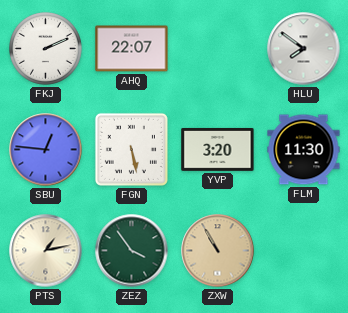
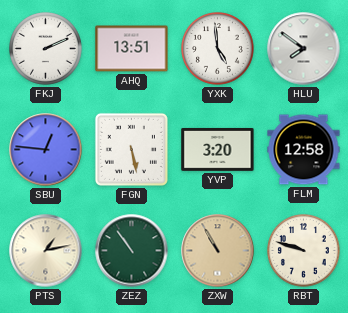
AHQ: 22:07 -> 13:51 (132, 49)
YXK: none -> 4:59 (218, 49)
FLM: 11:30 -> 12:58 (304, 150)
ZEZ: 3:54 -> 10:54 (132, 251)
RBT: none -> 9:48 (304, 251)
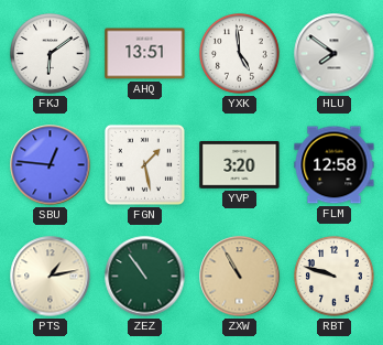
FKJ: 2:11 -> 6:09 (51, 54)
FGN: 5:28 -> 1:28 (144, 164)
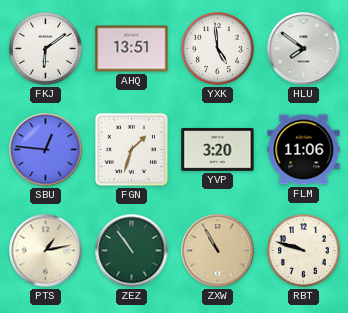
FGN: 1:28 -> 1:33 (131, 149)
FLM: 12:58 -> 11:06 (304, 150)
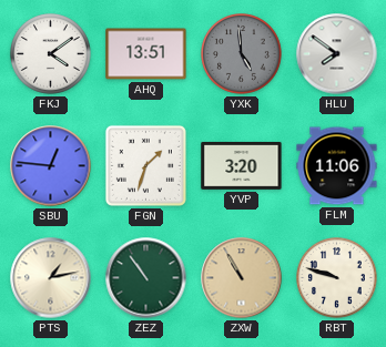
FKJ: 6:09 -> 4:09 (51, 54)
YXK dial: white -> grey (242, 54)
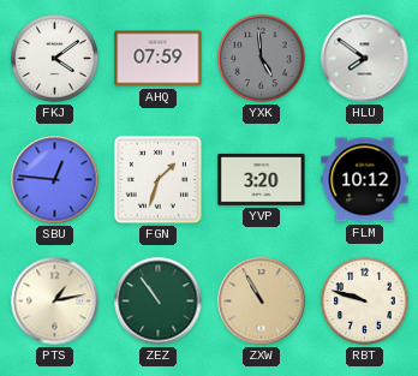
AHQ: 13:51 -> 07:59 (159, 59)
FLM: 11:06 -> 10:12 (365, 180)
